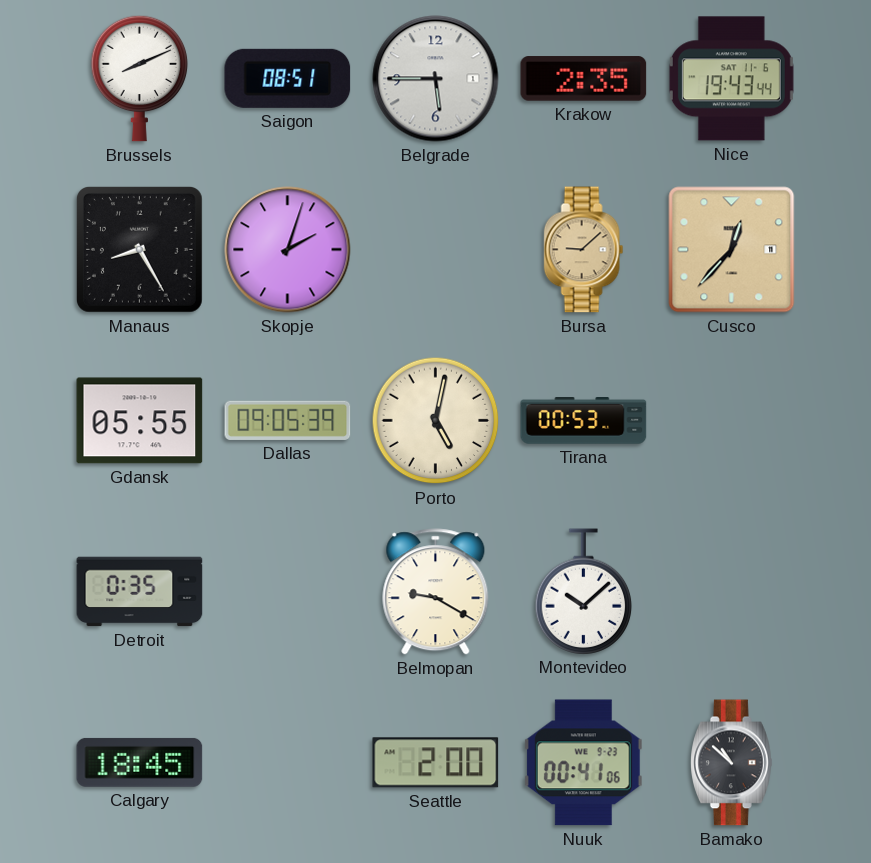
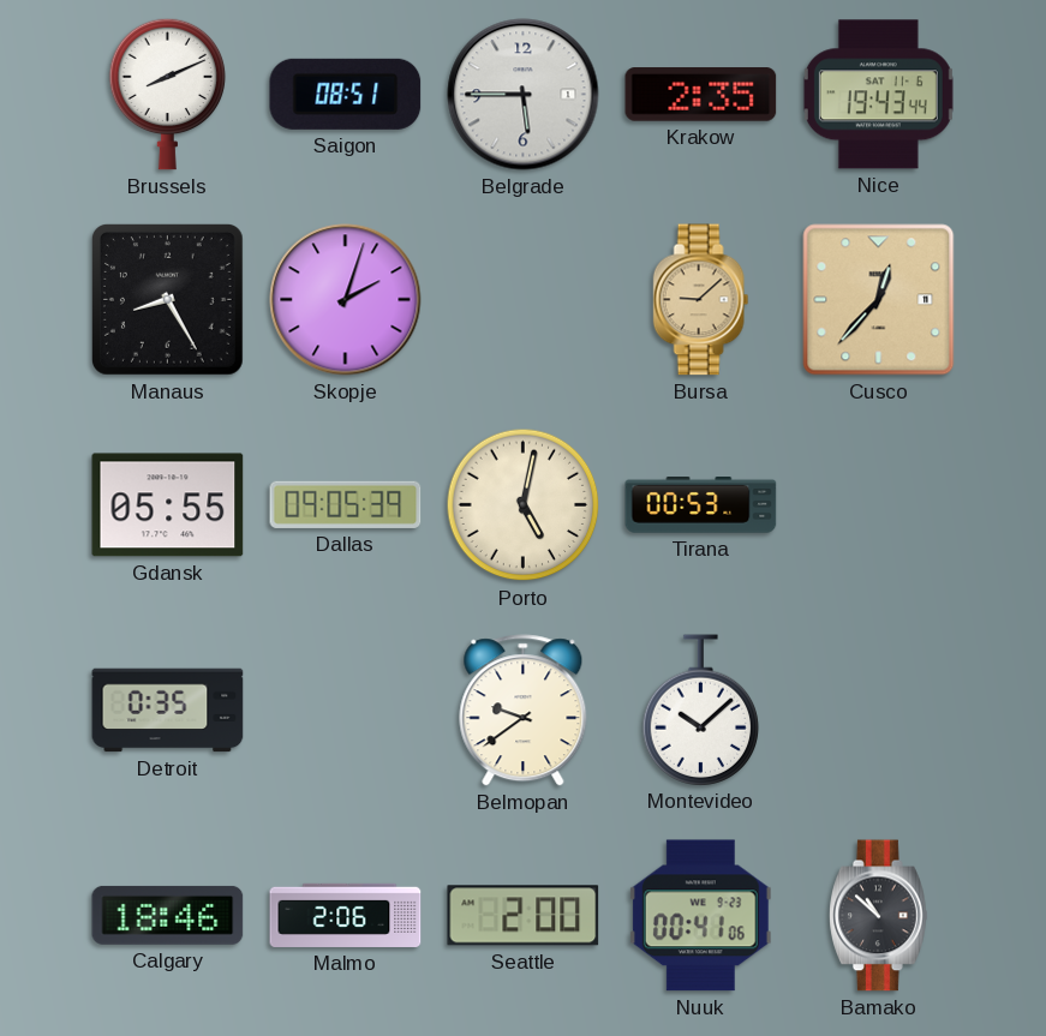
Belmopan: 9:20 -> 9:39 (524, 711)
Calgary: 18:45 -> 18:46 (168, 915)
Malmo: none -> 2:06 (346, 915)
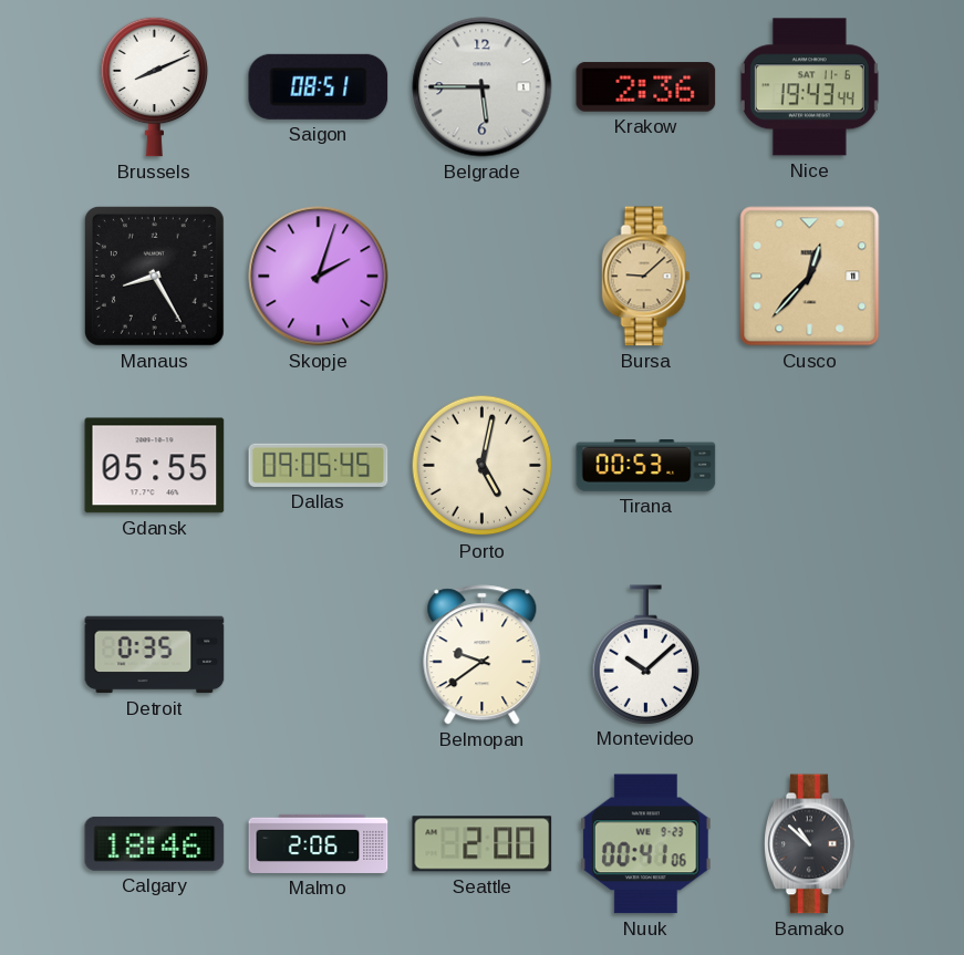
Krakow: 2:35 -> 2:36 (646, 87)
Dallas: 09:05:39 -> 09:05:45 (319, 465)
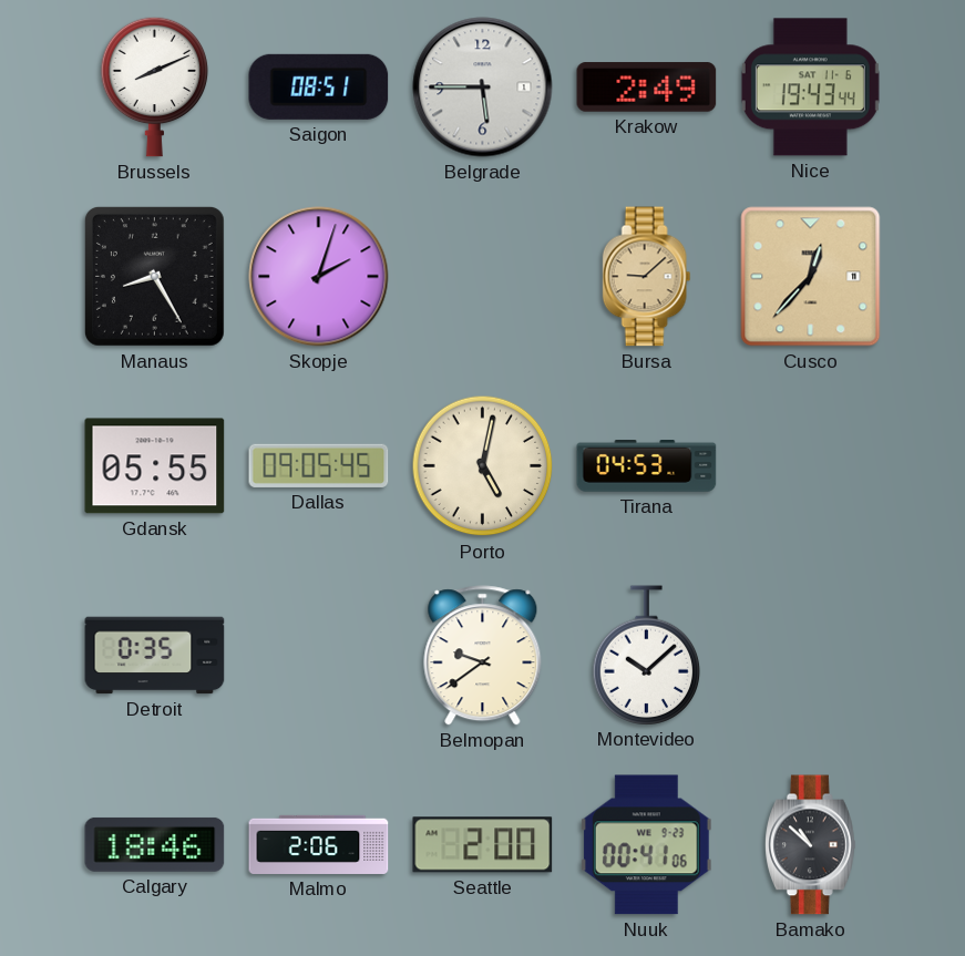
Krakow: 2:36 -> 2:49 (647, 88)
Tirana: 00:53 -> 04:53 (647, 466)
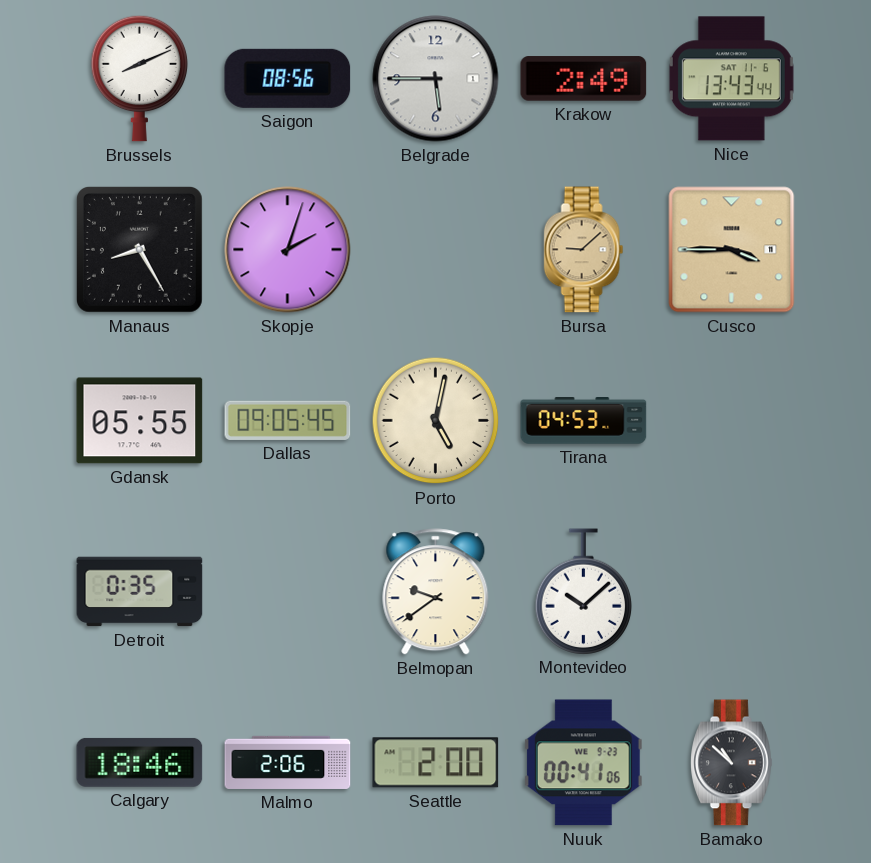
Saigon: 08:51 -> 08:56 (288, 78)
Nice: 19:43 -> 13:43 (731, 79)
Cusco: 12:37 -> 3:45 (732, 250)
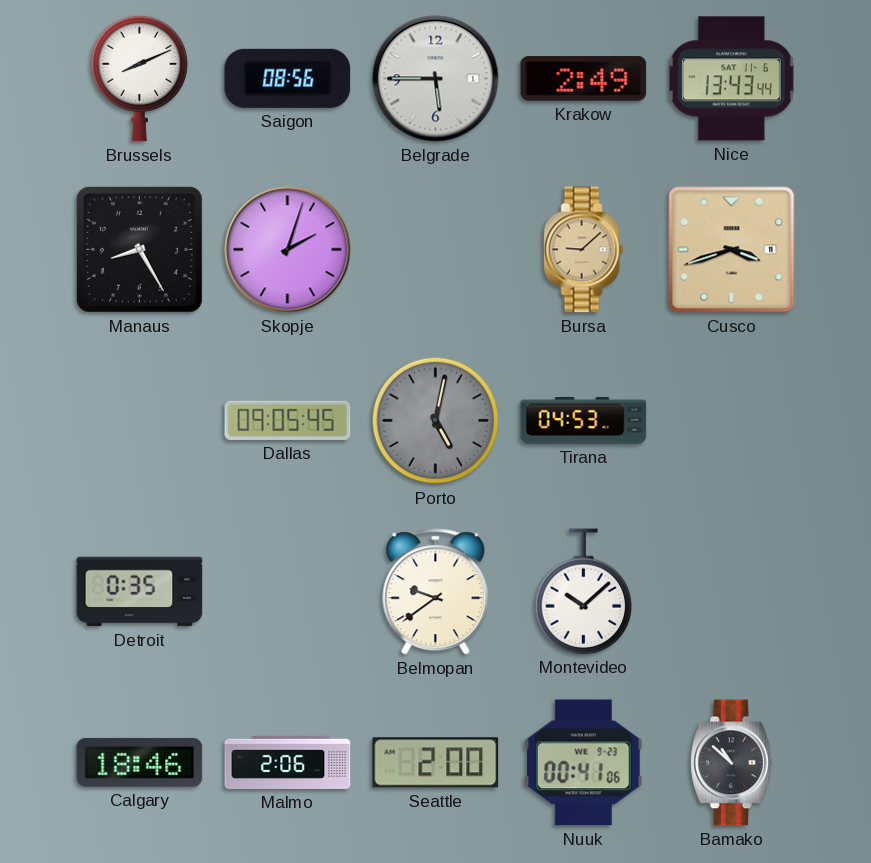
Cusco: 3:45 -> 3:42 (732, 250)
Gdansk: 05:55 -> none (140, 421)
Porto dial: cream -> grey (436, 421)
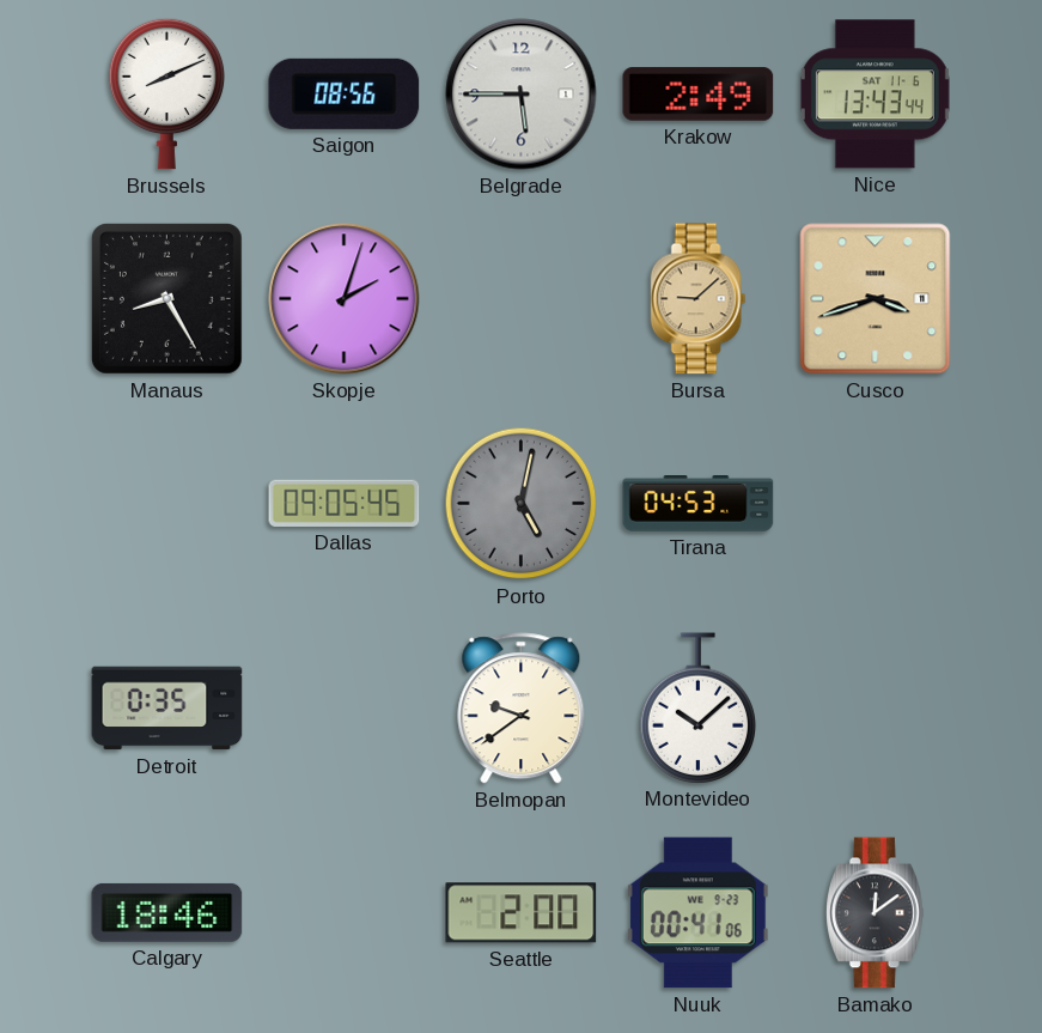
Malmo: 2:06 -> none (288, 762)
Bamako: 10:52 -> 12:09 (876, 913)
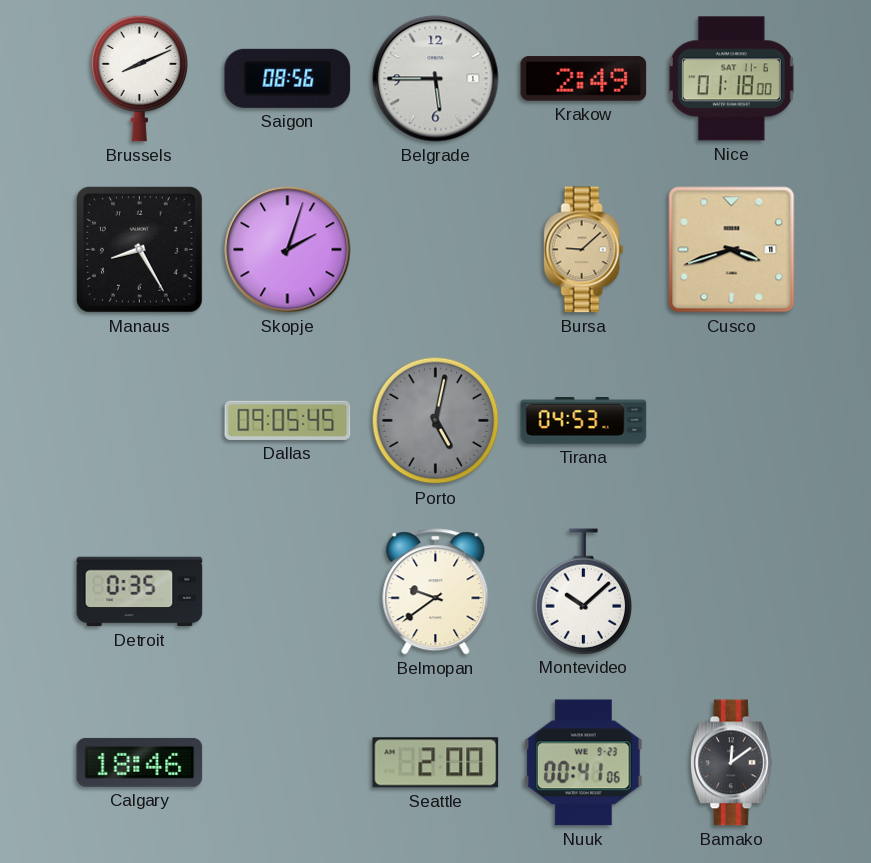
Nice: 13:43 -> 01:18 (731, 79)
